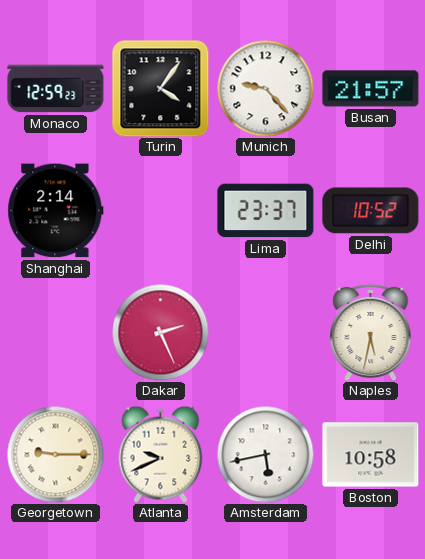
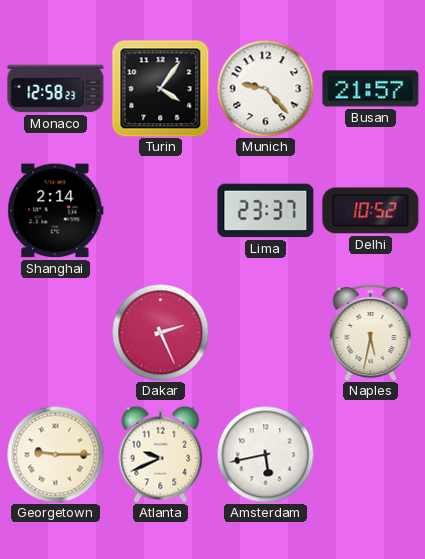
Monaco: 12:59 -> 12:58 (56, 89)
Boston: 10:58 -> none (371, 455)
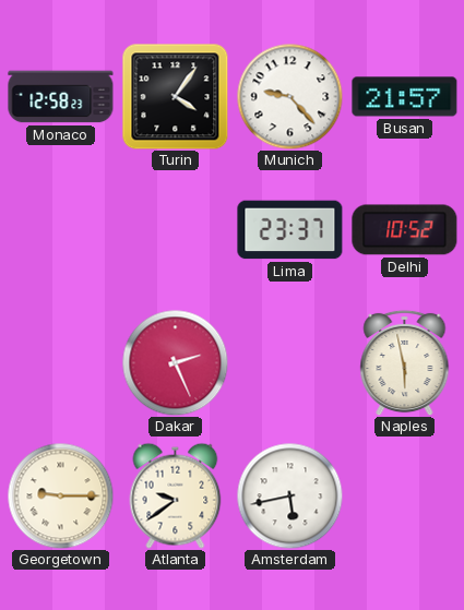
Shanghai: 2:14 -> none (56, 211)
Naples: 5:32 -> 5:58 (405, 362)
Atlanta: 9:41 -> 9:39 (176, 495)
